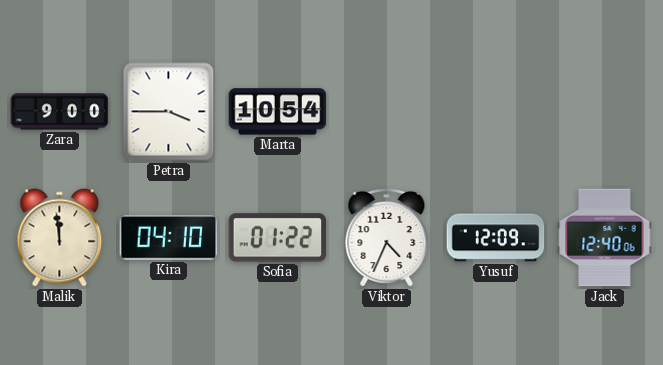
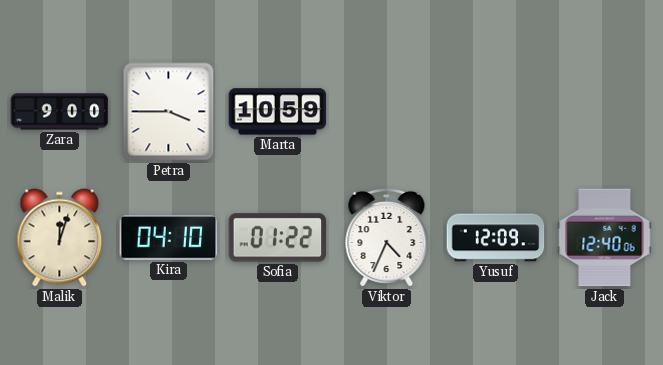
Marta: 10:54 -> 10:59 (278, 112)
Malik: 11:59 -> 12:03 (60, 238)
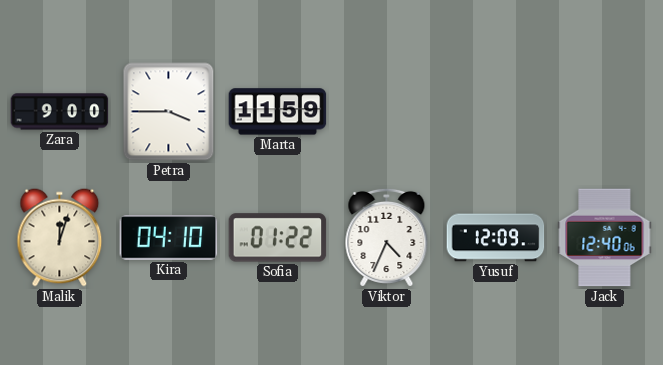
Marta: 10:59 -> 11:59 (278, 112)
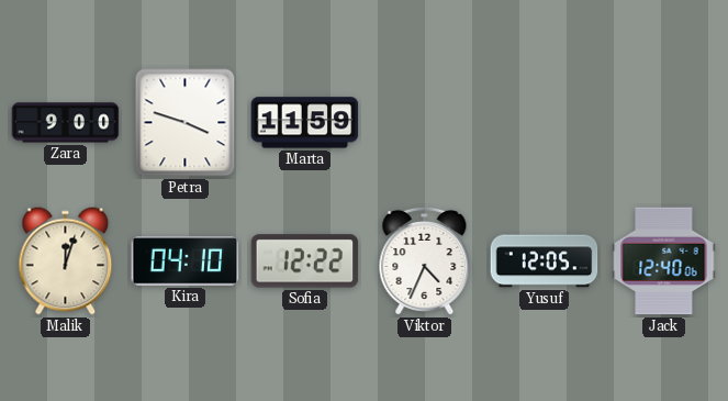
Petra: 3:45 -> 3:48 (186, 123)
Sofia: 01:22 -> 12:22 (305, 261)
Yusuf: 12:09 -> 12:05 (545, 261)
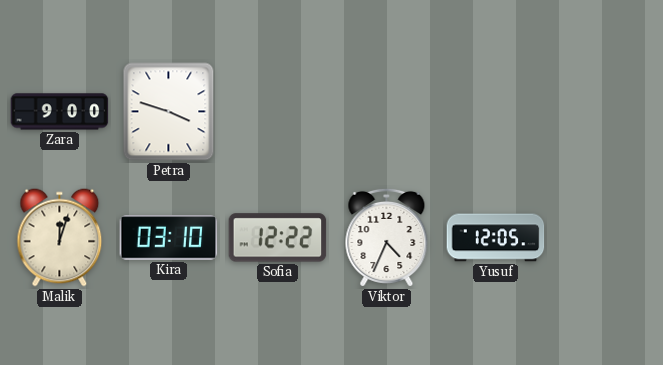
Marta: 11:59 -> none (305, 123)
Kira: 04:10 -> 03:10 (169, 238)
Jack: 12:40 -> none (664, 261)
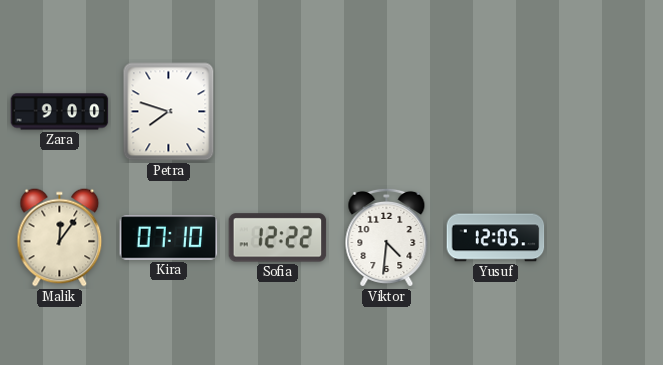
Petra: 3:48 -> 7:48 (169, 112)
Malik: 12:03 -> 12:06 (60, 238)
Kira: 03:10 -> 07:10 (169, 238)
Viktor: 4:34 -> 4:31 (387, 237)
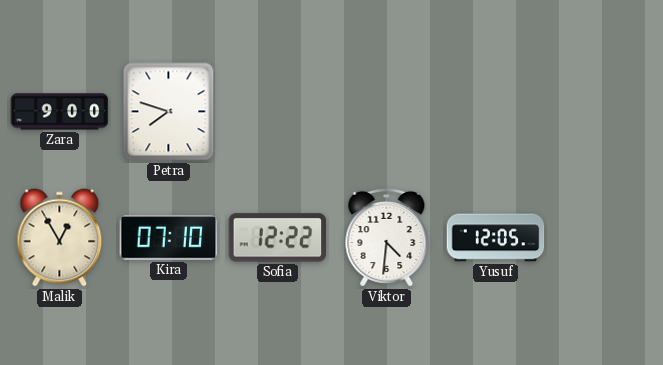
Malik: 12:06 -> 12:55 (60, 238)
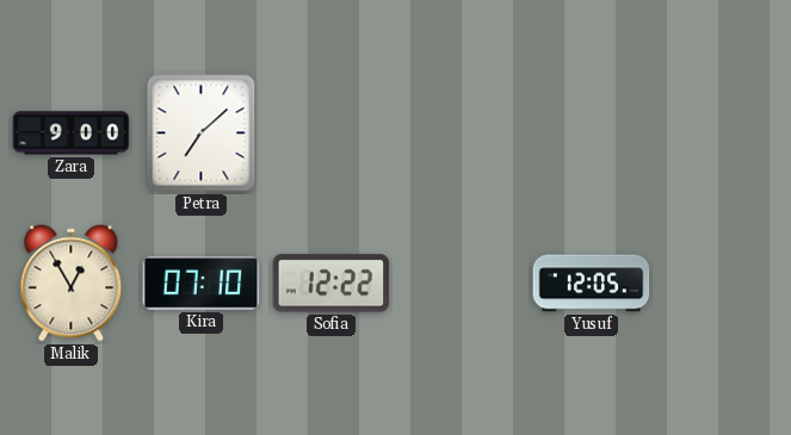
Petra: 7:48 -> 7:08 (202, 133)
Viktor: 4:31 -> none (387, 237)
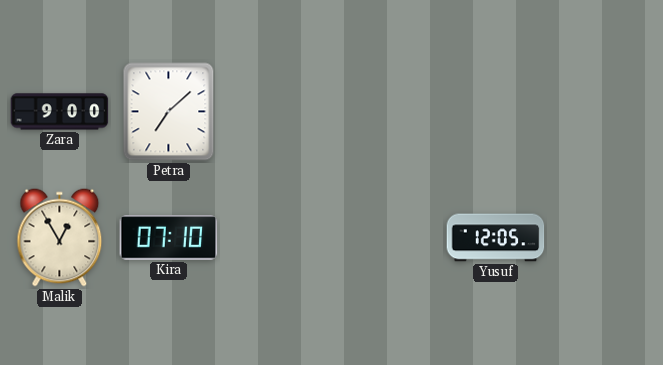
Sofia: 12:22 -> none (332, 284)
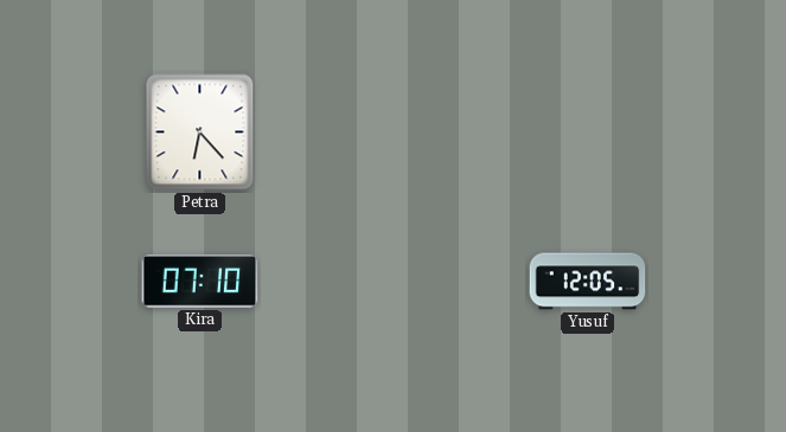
Zara: 9:00 -> none (60, 112)
Petra: 7:08 -> 6:23 (200, 133)
Malik: 12:55 -> none (60, 238)
